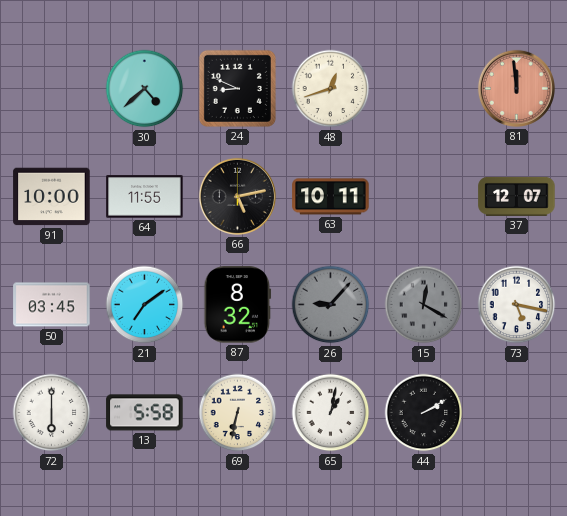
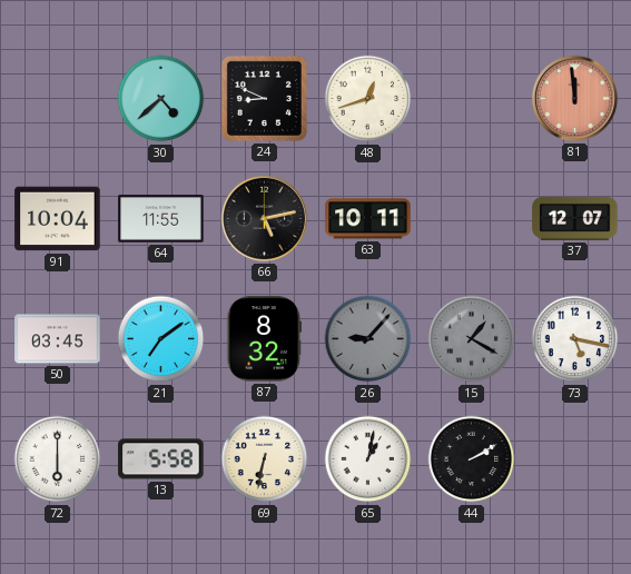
91: 10:00 -> 10:04 (58, 219)
15: 12:20 -> 1:20 (472, 339)
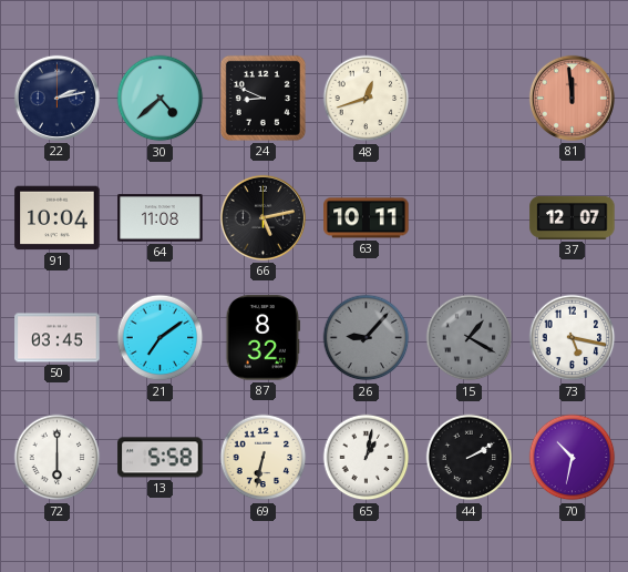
22: none -> 2:13 (56, 98)
64: 11:55 -> 11:08 (161, 218)
70: none -> 10:32 (573, 458)
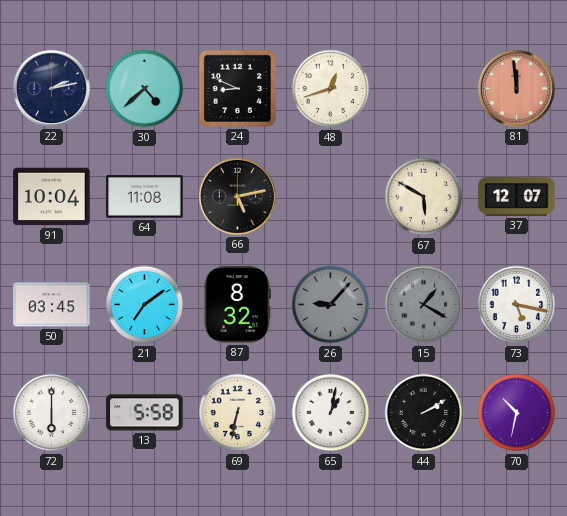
63: 10:11 -> none (367, 218)
67: none -> 5:50 (424, 197)
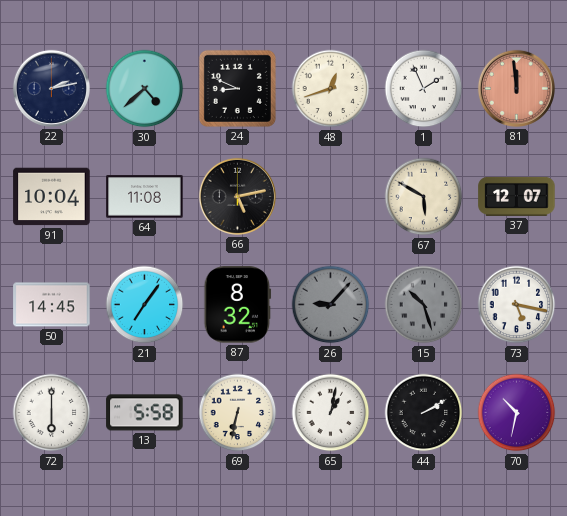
1: none -> 1:56 (424, 89)
50: 03:45 -> 14:45 (52, 305)
21: 7:09 -> 7:06 (145, 305)
15: 1:20 -> 10:27 (424, 305)
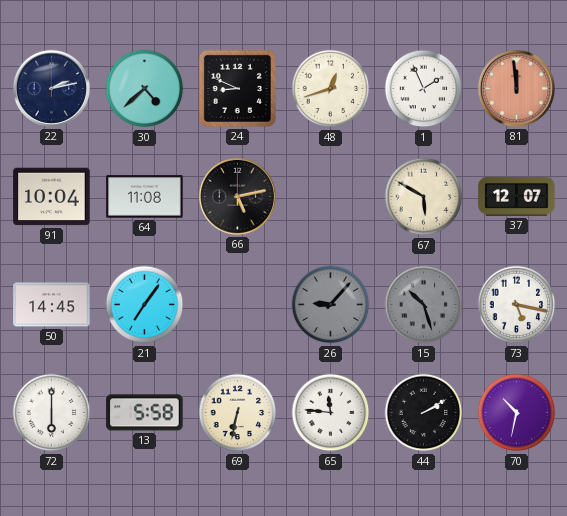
87: 8:32 -> none (238, 305)
65: 1:02 -> 11:46 (331, 413)
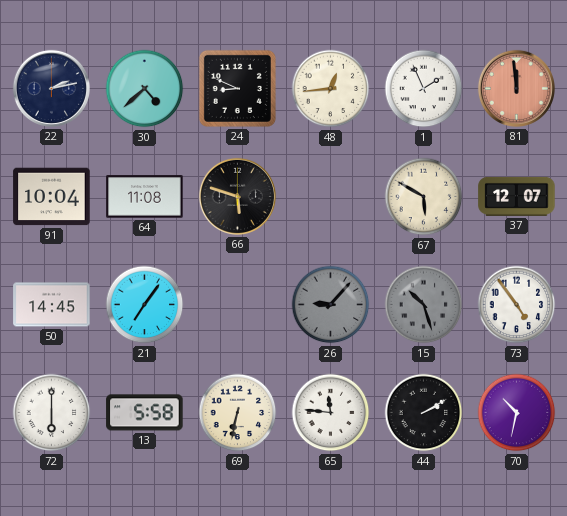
48: 12:42 -> 12:44 (331, 89)
66: 5:13 -> 5:48 (237, 196)
73: 5:17 -> 4:54 (517, 305)
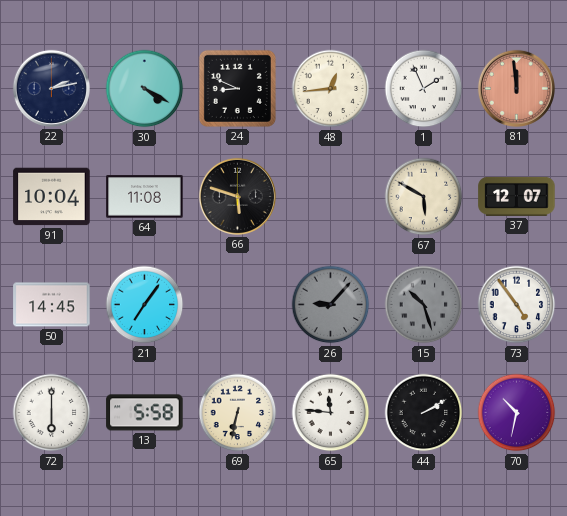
30: 4:38 -> 4:20 (145, 89)
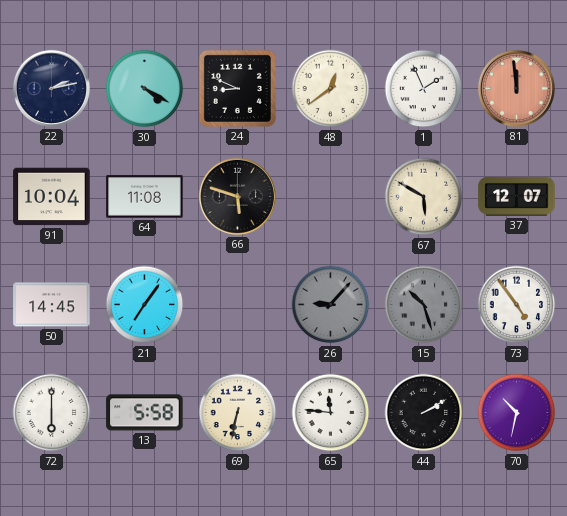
48: 12:44 -> 12:39 (331, 89)
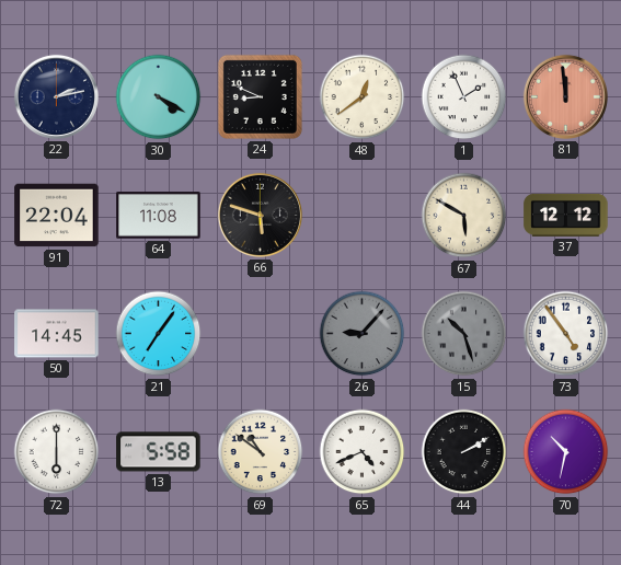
91: 10:04 -> 22:04 (57, 216)
37: 12:07 -> 12:12 (566, 215)
69: 6:32 -> 10:51 (261, 452)
65: 11:46 -> 4:41 (363, 452)
